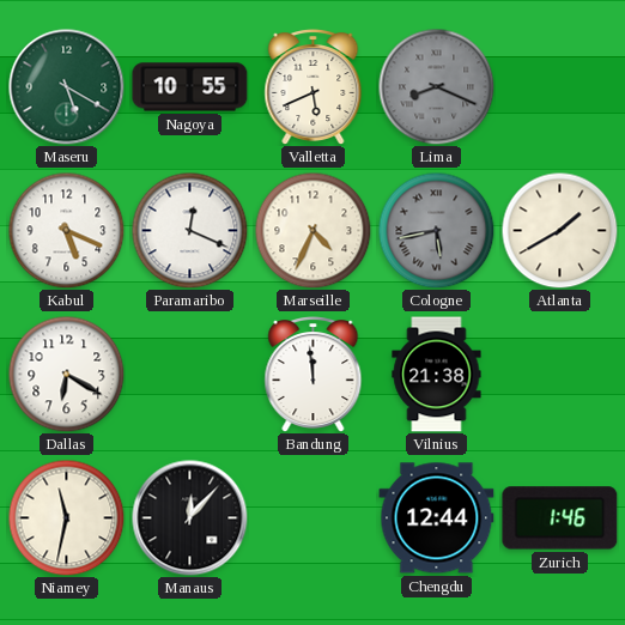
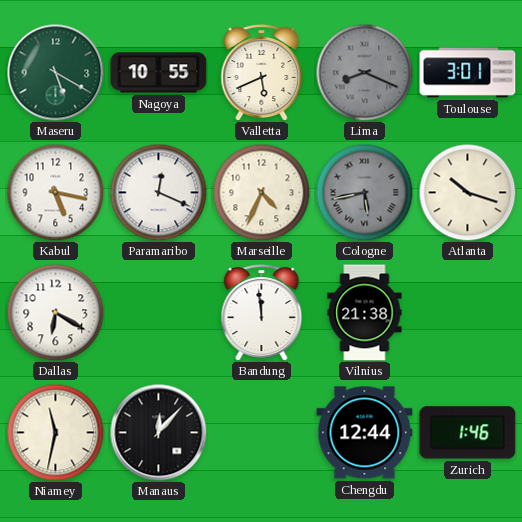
Toulouse: none -> 3:01 (468, 73)
Kabul: 5:19 -> 5:17 (55, 192)
Atlanta: 1:40 -> 10:18 (467, 192)
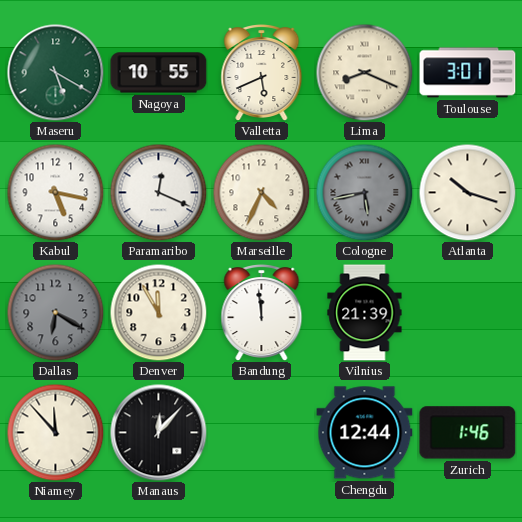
Lima dial: grey -> cream (364, 72)
Dallas dial: white -> grey (55, 312)
Denver: none -> 11:55 (158, 312)
Vilnius: 21:38 -> 21:39 (365, 313)
Niamey: 11:32 -> 11:53 (55, 432)
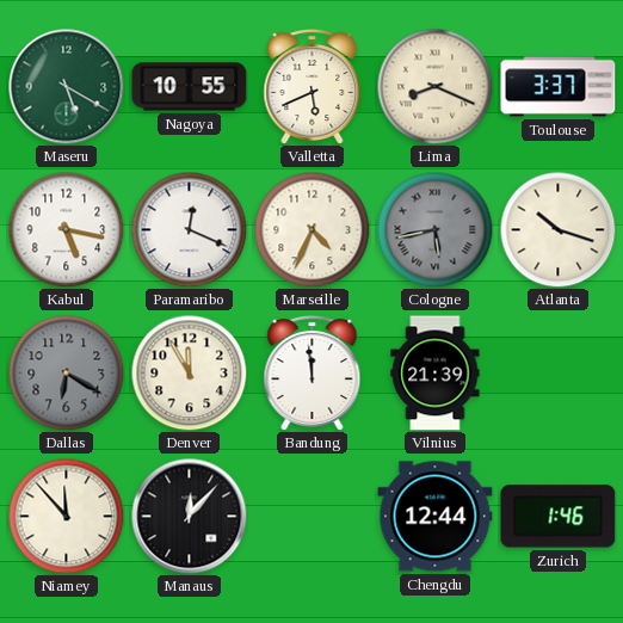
Toulouse: 3:01 -> 3:37 (559, 87)
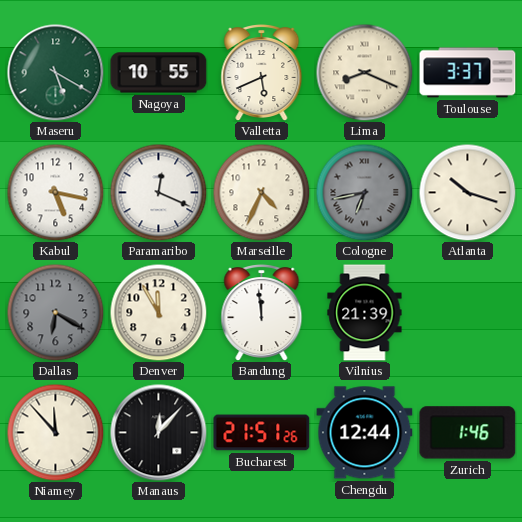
Cologne: 5:43 -> 6:43 (364, 192)
Bucharest: none -> 21:51 (262, 433)
